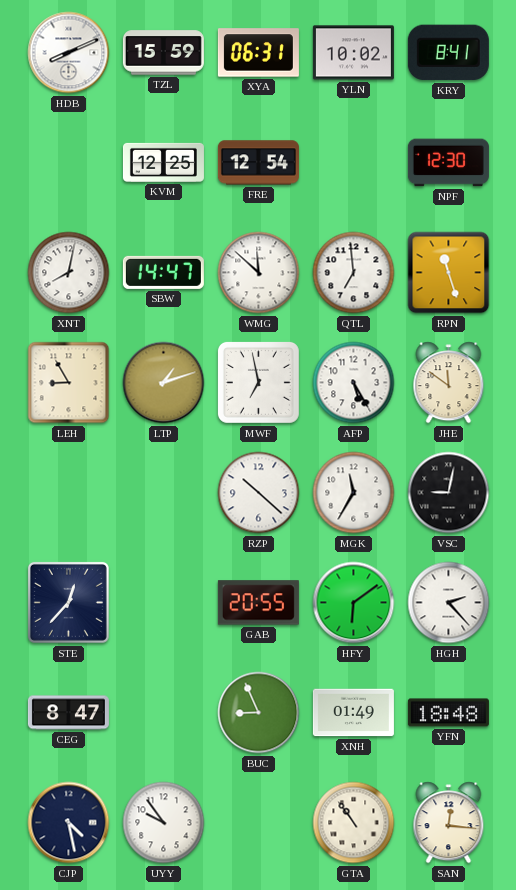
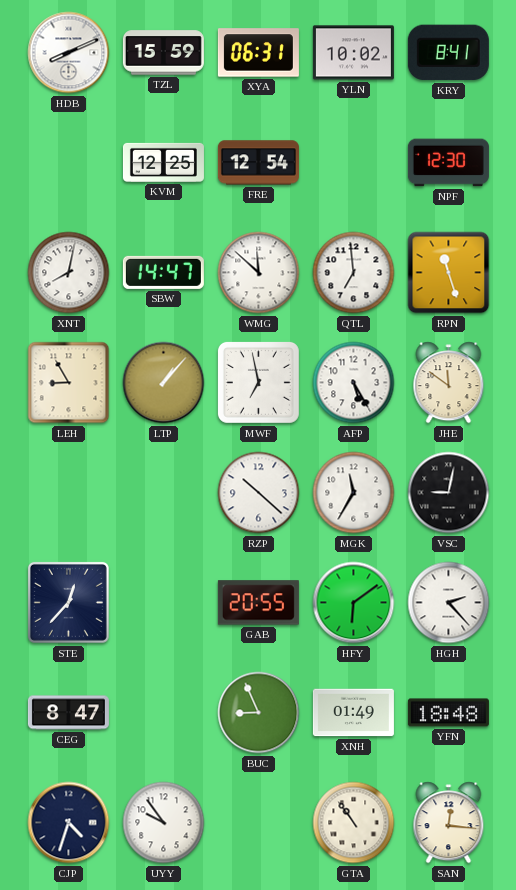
LTP: 1:12 -> 1:07 (164, 383)
CJP: 4:28 -> 4:33 (69, 823)
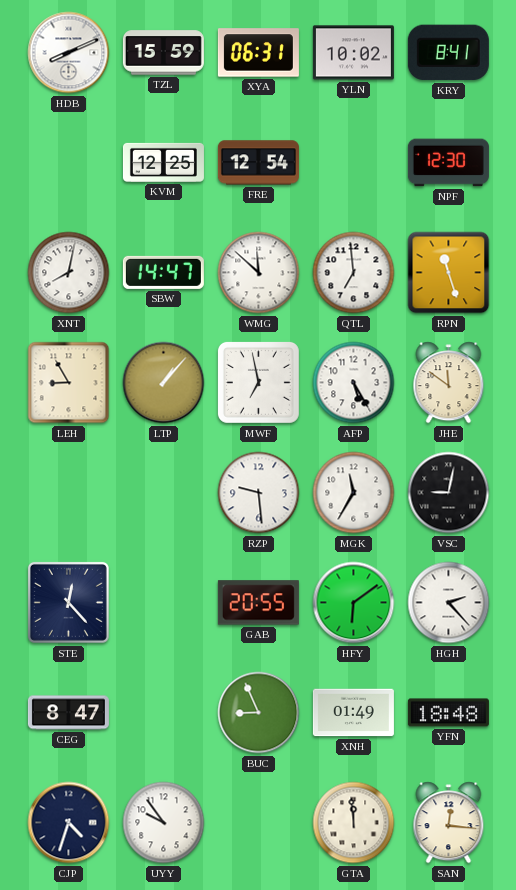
RZP: 10:22 -> 9:29 (259, 493)
STE: 12:37 -> 12:23 (68, 602)
GTA: 10:54 -> 11:59 (354, 823)
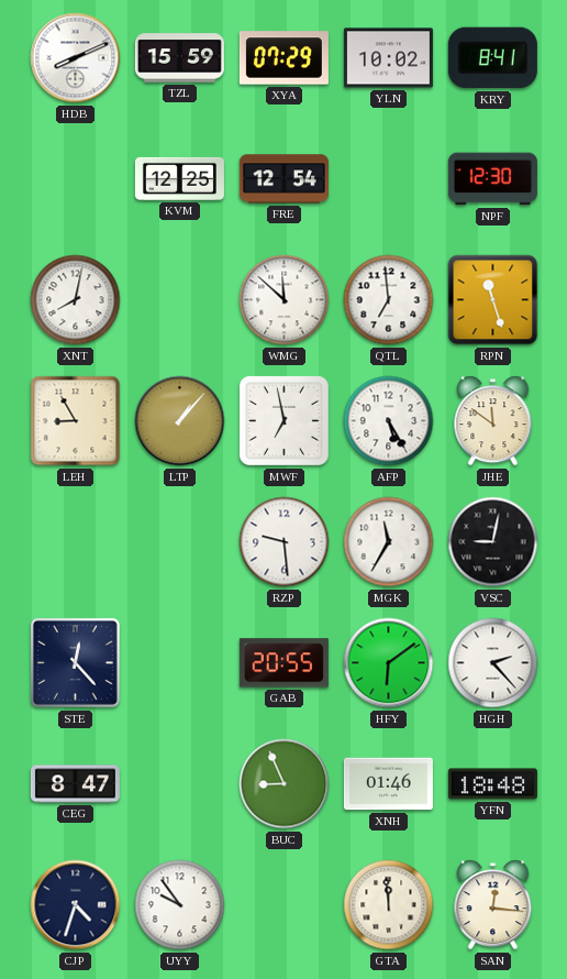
XYA: 06:31 -> 07:29 (283, 58)
SBW: 14:47 -> none (163, 272)
XNH: 01:49 -> 01:46 (388, 784)
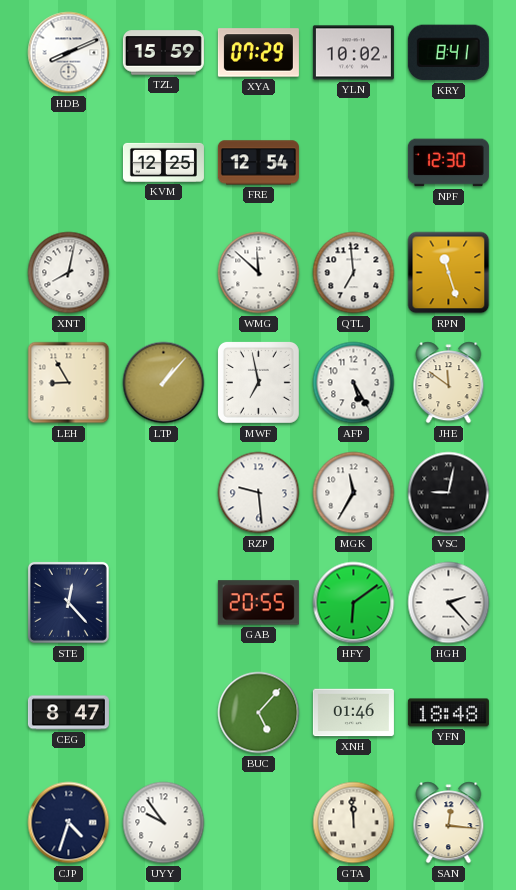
BUC: 8:56 -> 5:07 (259, 713)
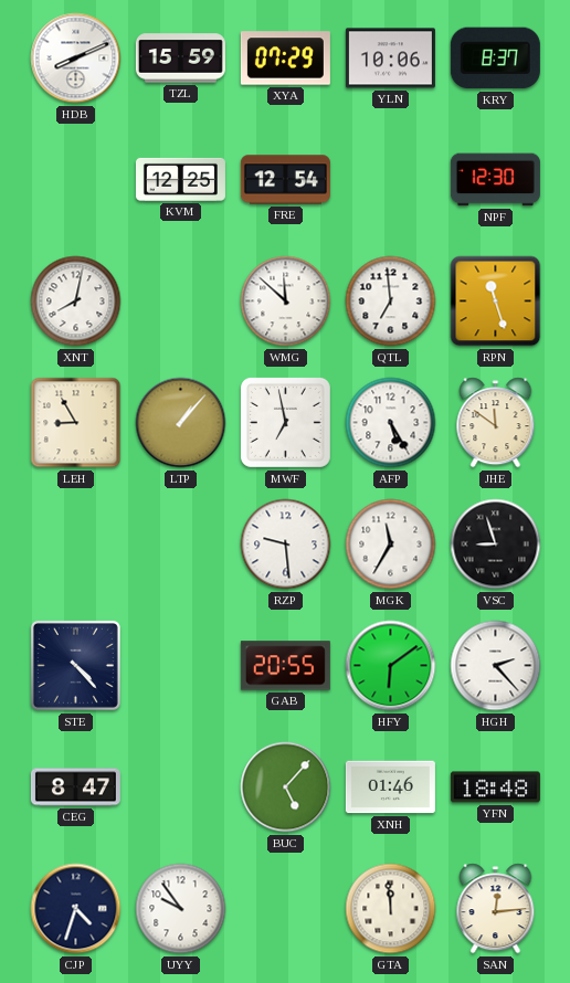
YLN: 10:02 -> 10:06 (390, 59)
KRY: 8:41 -> 8:37 (495, 59)
VSC: 9:02 -> 8:57 (496, 545)
STE: 12:23 -> 4:23 (75, 665)
SAN: 12:16 -> 12:14 (496, 909)
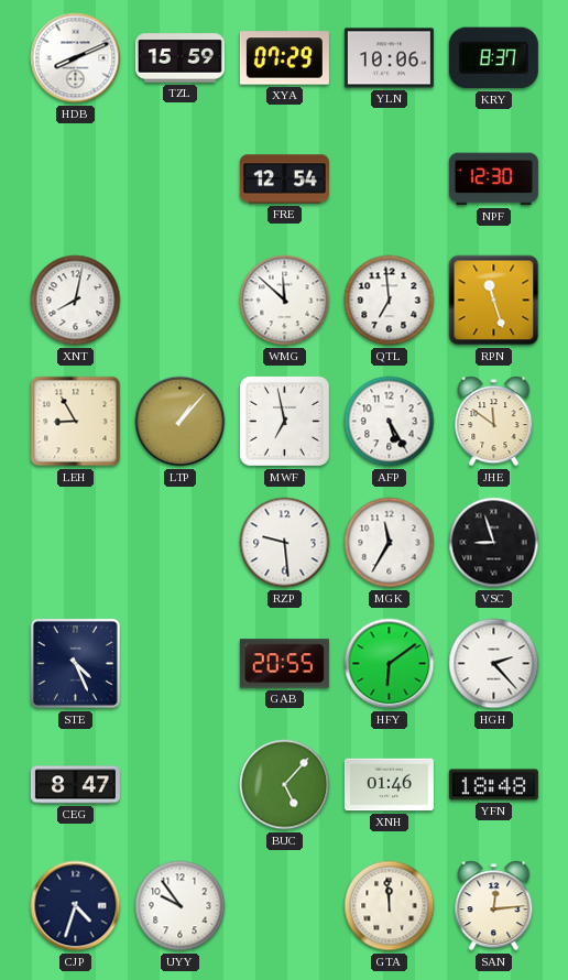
KVM: 12:25 -> none (180, 179)
STE: 4:23 -> 4:26 (75, 663)
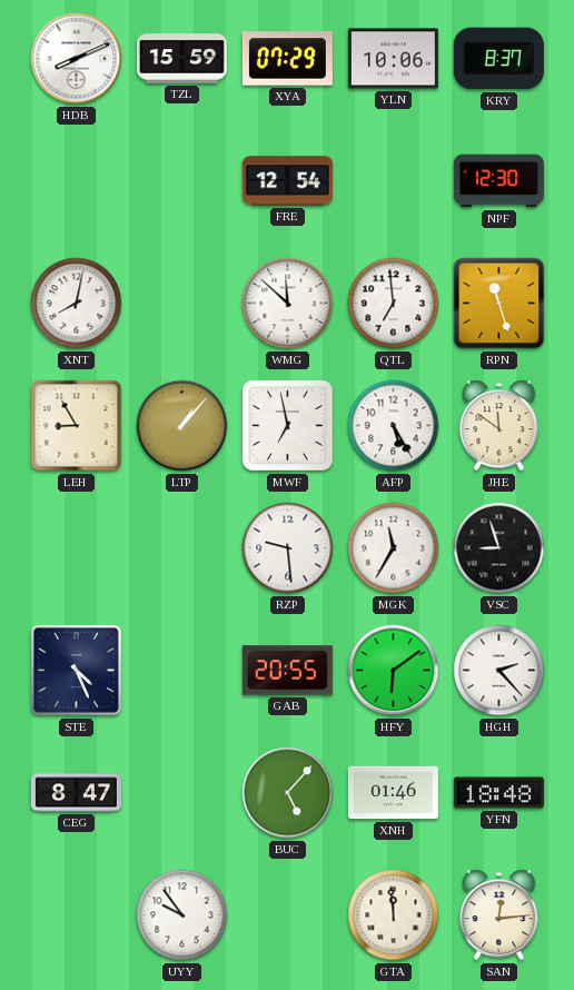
CJP: 4:33 -> none (76, 906)
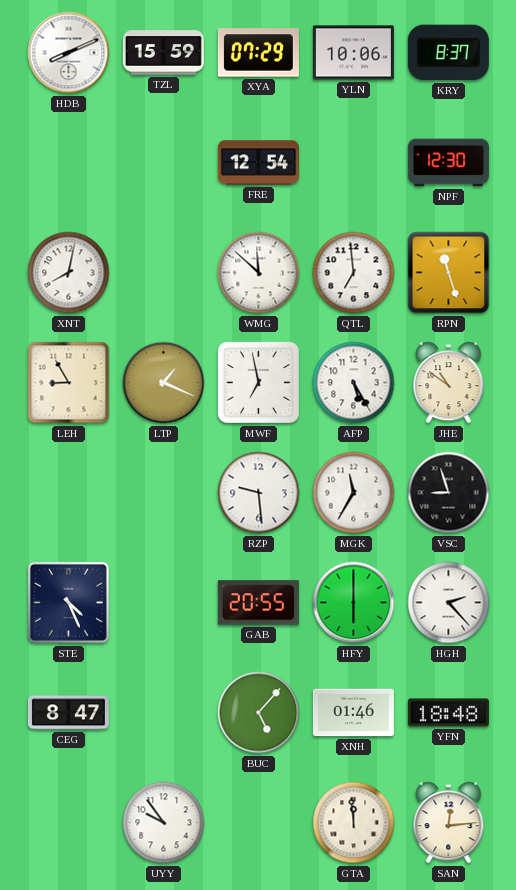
LTP: 1:07 -> 1:19 (164, 383)
JHE: 11:51 -> 10:51 (449, 383)
HFY: 6:09 -> 6:00 (354, 603)
